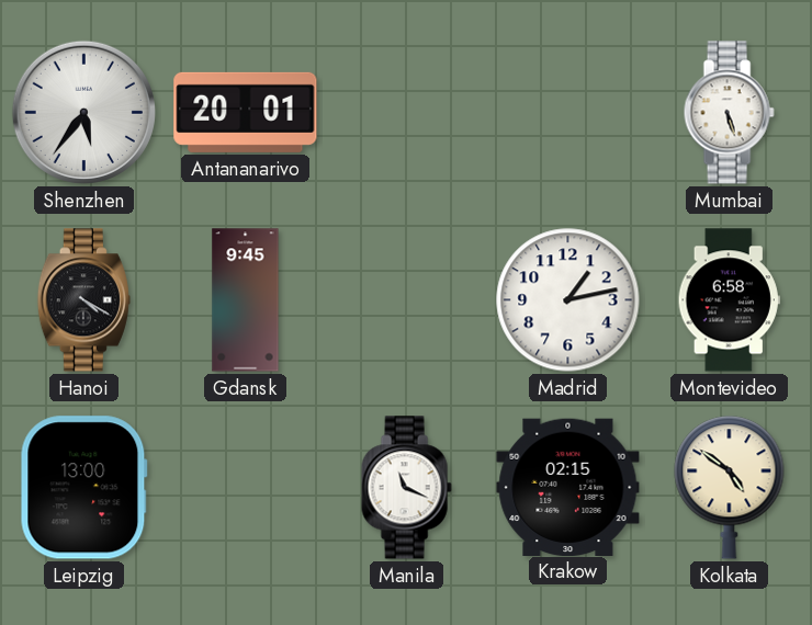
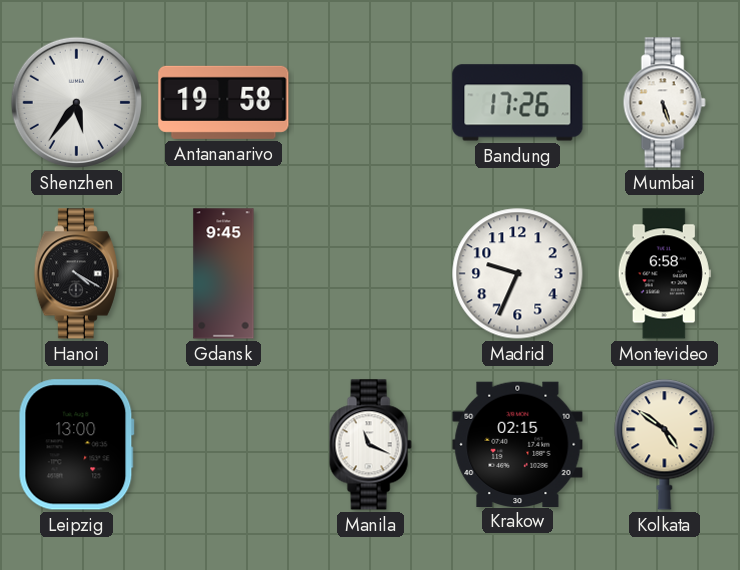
Antananarivo: 20:01 -> 19:58 (224, 102)
Bandung: none -> 17:26 (518, 103)
Madrid: 1:13 -> 9:34 (518, 274)
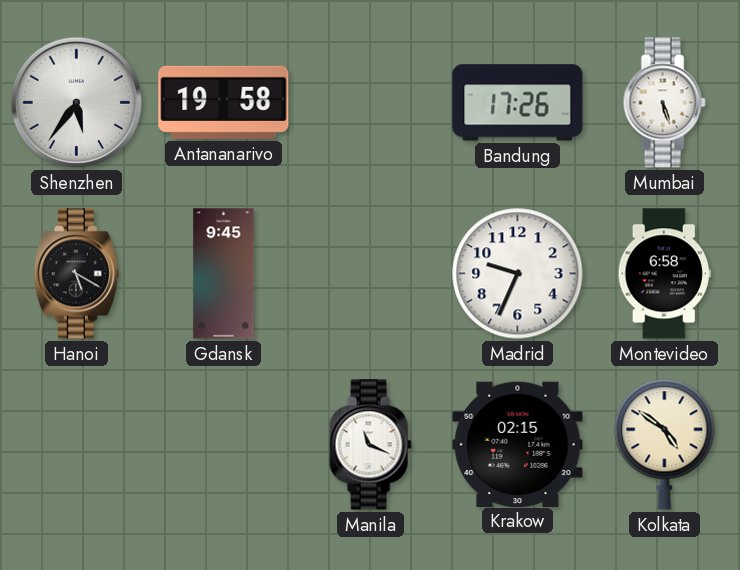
Hanoi: 4:20 -> 5:20 (76, 274)
Leipzig: 13:00 -> none (76, 445)
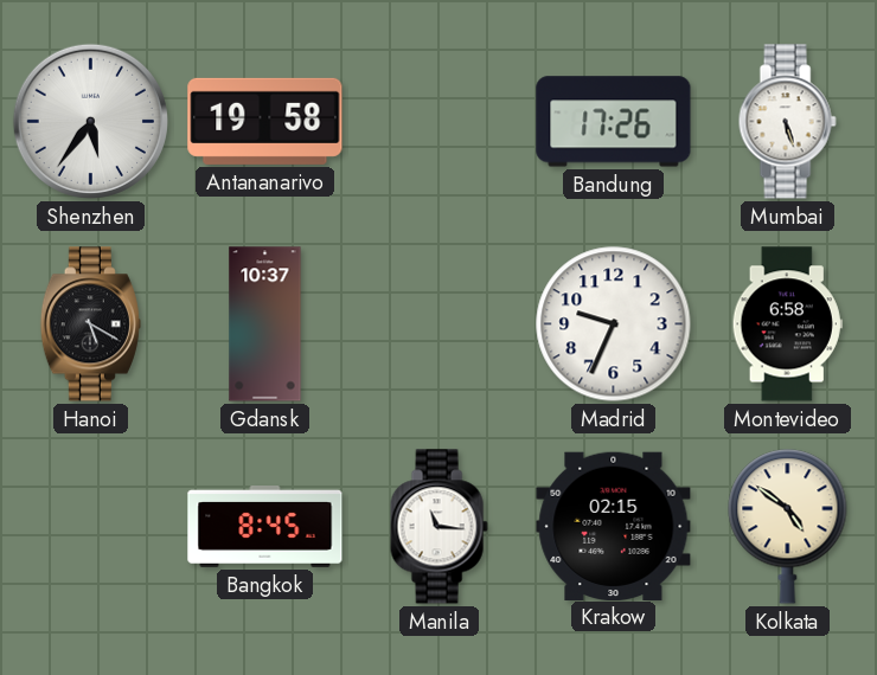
Gdansk: 9:45 -> 10:37 (265, 324)
Bangkok: none -> 8:45 (265, 527)
Manila: 11:19 -> 11:16 (438, 527)
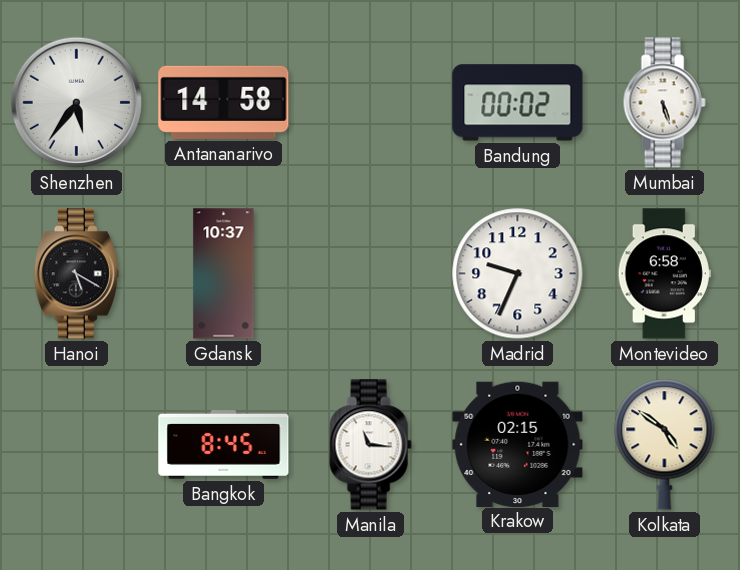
Antananarivo: 19:58 -> 14:58 (224, 102)
Bandung: 17:26 -> 00:02 (518, 103)
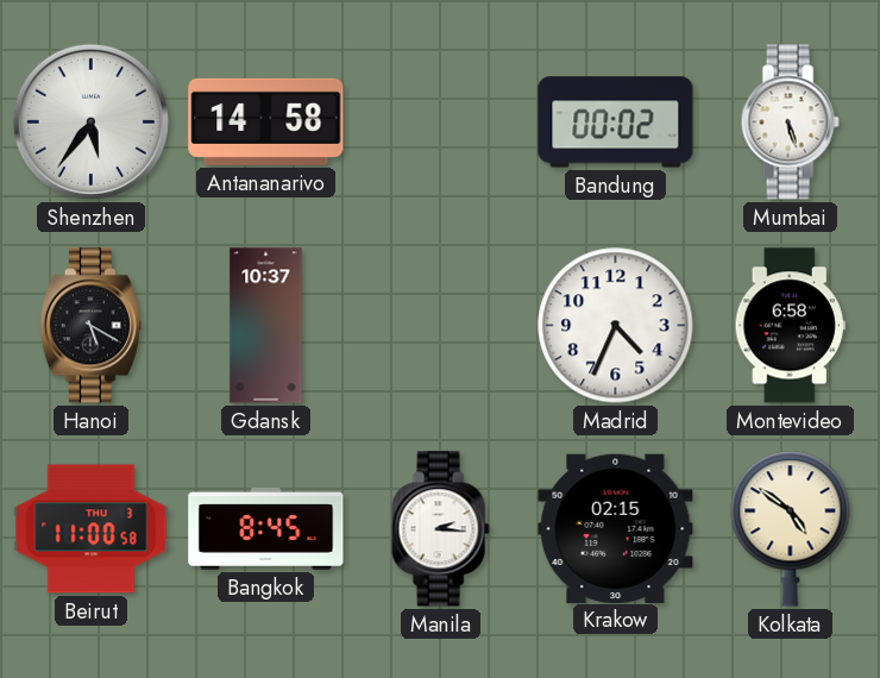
Madrid: 9:34 -> 4:34 (616, 326)
Beirut: none -> 11:00 (92, 529)
Manila: 11:16 -> 2:16 (440, 529)
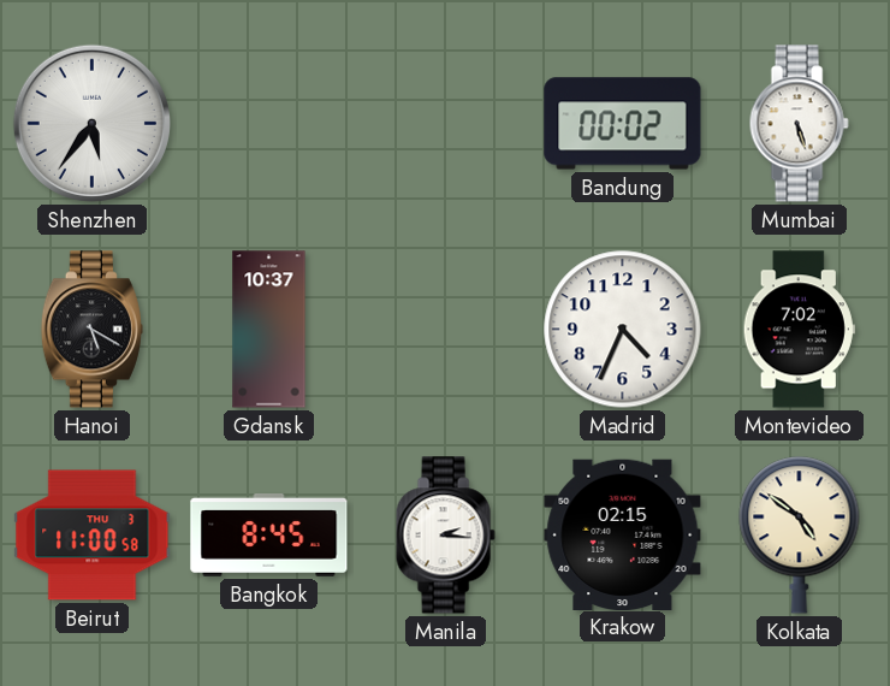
Antananarivo: 14:58 -> none (266, 121)
Montevideo: 6:58 -> 7:02 (799, 330)
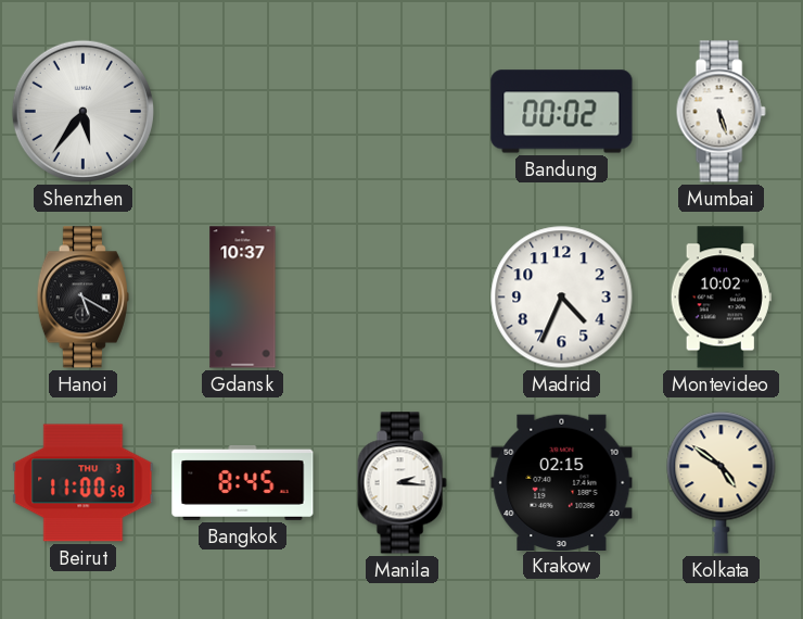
Montevideo: 7:02 -> 10:02 (721, 298)
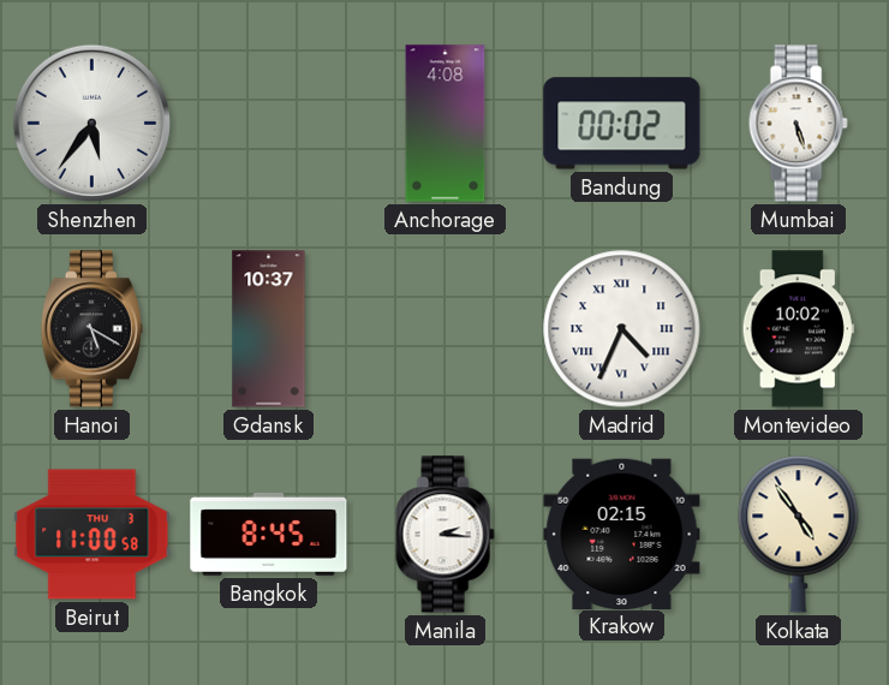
Anchorage: none -> 4:08 (446, 124)
Madrid numerals: Arabic -> Roman (622, 329)
Kolkata: 4:51 -> 4:54 (799, 535)
